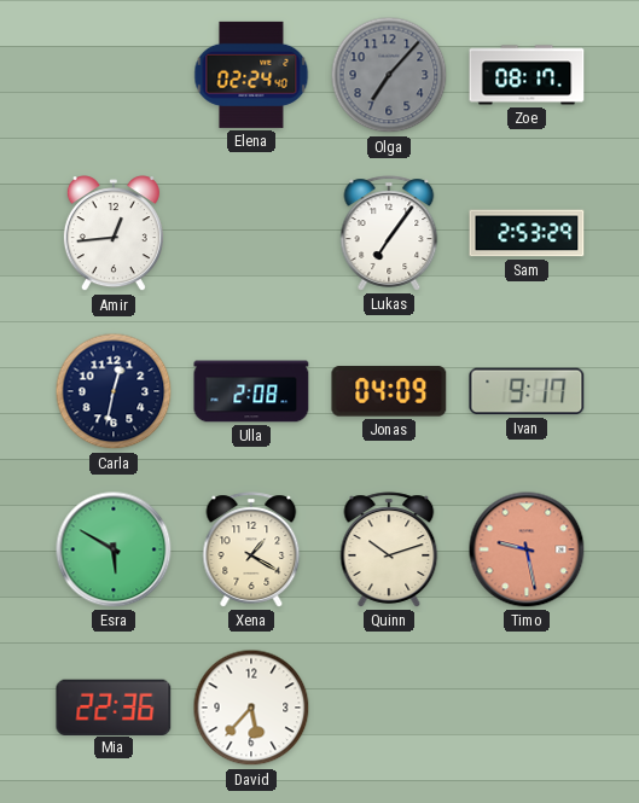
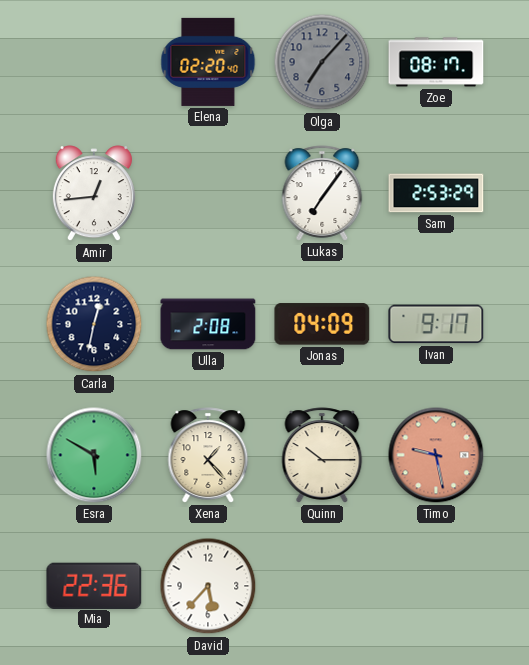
Elena: 02:24 -> 02:20 (208, 62)
Xena: 1:20 -> 1:23 (208, 455)
Quinn: 10:12 -> 10:15 (322, 455)
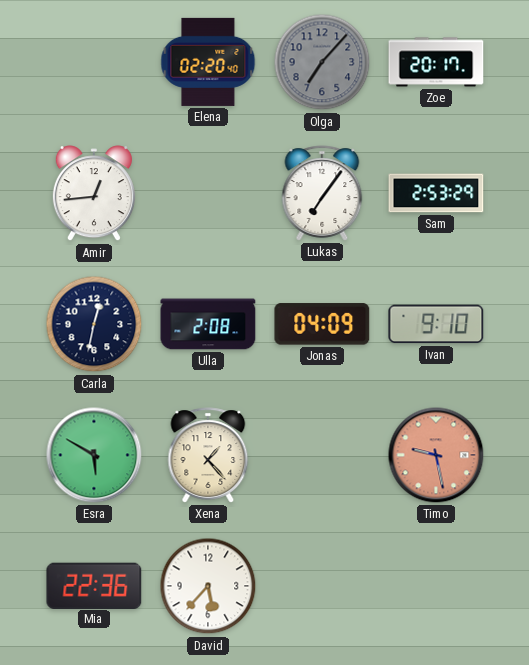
Zoe: 08:17 -> 20:17 (436, 62)
Ivan: 9:17 -> 9:10 (436, 324)
Quinn: 10:15 -> none (322, 455)
